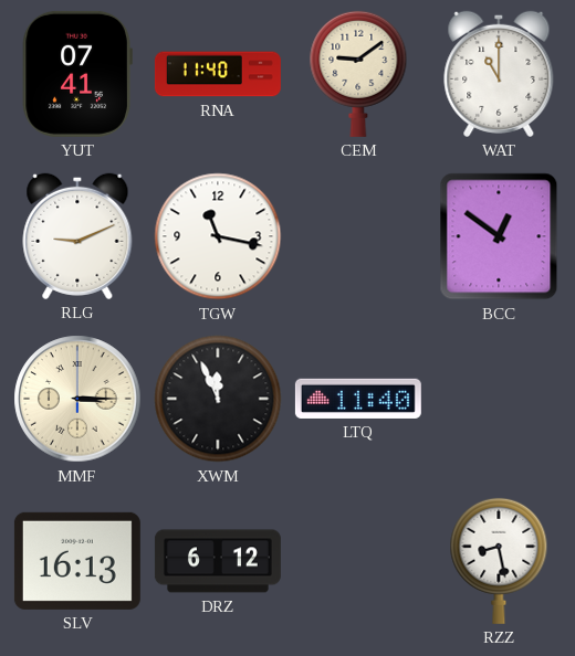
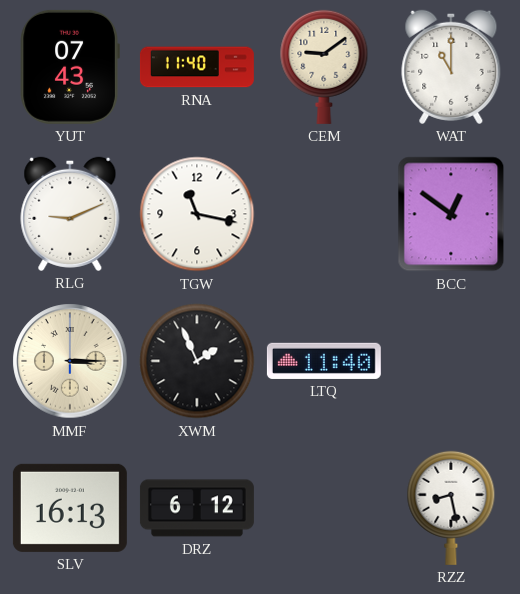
YUT: 07:41 -> 07:43 (70, 67)
XWM: 11:56 -> 1:56 (197, 361)
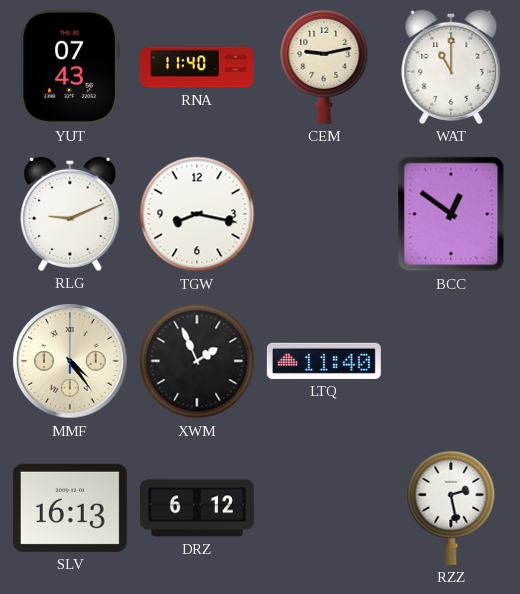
CEM: 9:09 -> 9:13 (324, 67)
TGW: 11:17 -> 8:17 (197, 214)
MMF: 3:15 -> 4:24 (70, 361)
RZZ: 8:28 -> 2:28 (451, 508)
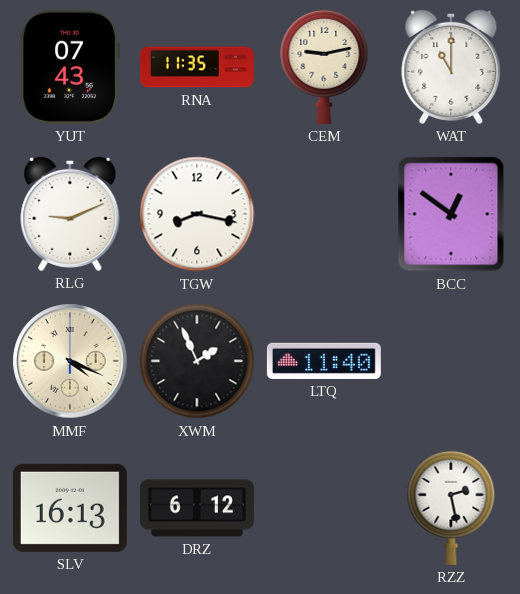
RNA: 11:40 -> 11:35 (197, 67)
MMF: 4:24 -> 4:19 (70, 361)
